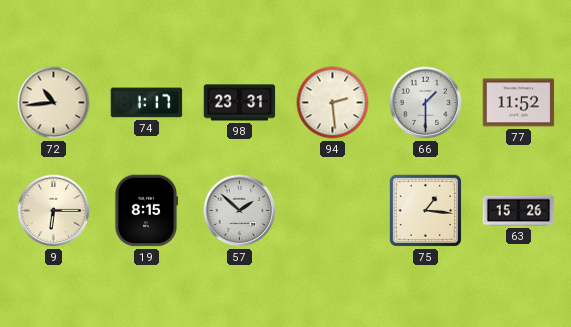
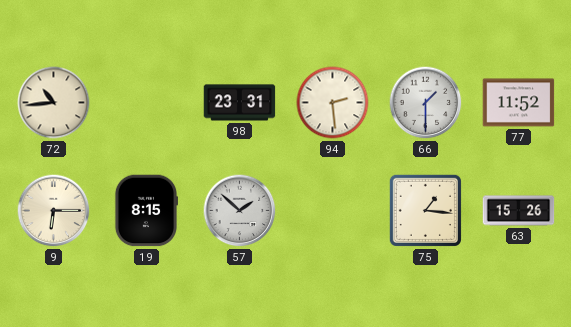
74: 1:17 -> none (147, 103)
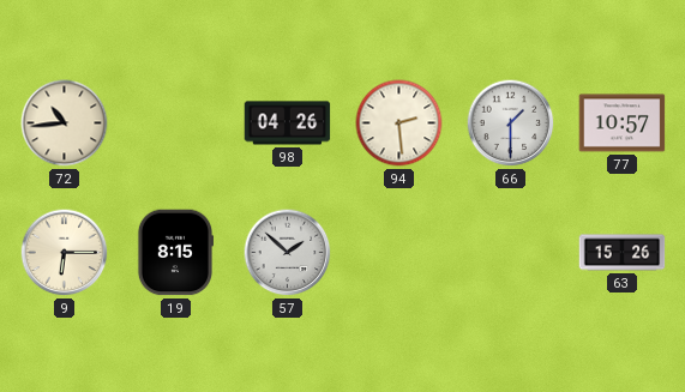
98: 23:31 -> 04:26 (288, 123)
77: 11:52 -> 10:57 (623, 123)
75: 1:16 -> none (425, 210)
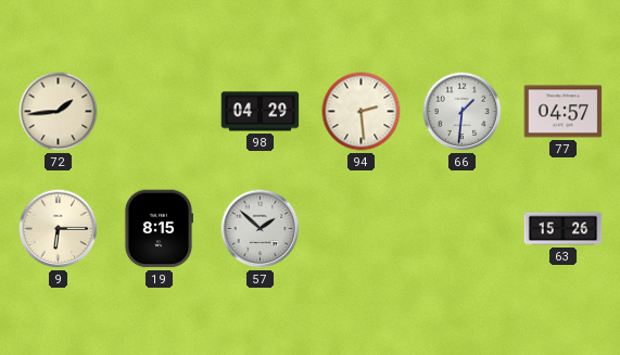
72: 10:44 -> 1:44 (59, 112)
98: 04:26 -> 04:29 (261, 112)
66: 1:30 -> 1:31 (463, 112)
77: 10:57 -> 04:57 (564, 112)
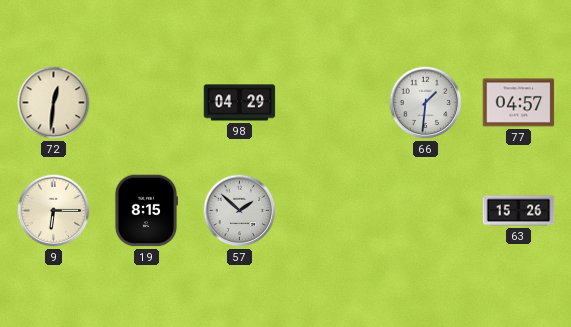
72: 1:44 -> 12:31 (54, 103)
94: 2:29 -> none (362, 112)
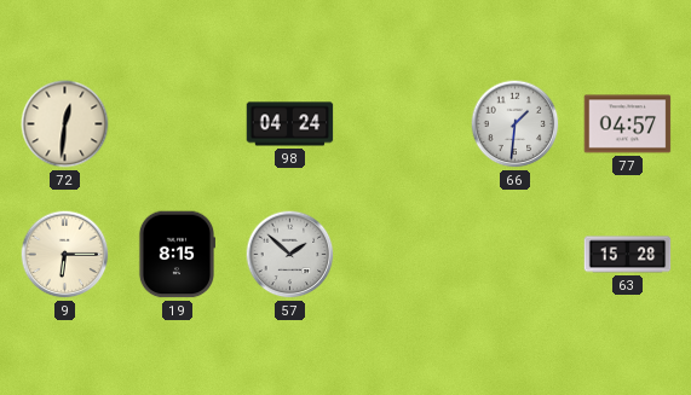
98: 04:29 -> 04:24 (290, 124)
63: 15:26 -> 15:28 (628, 255)
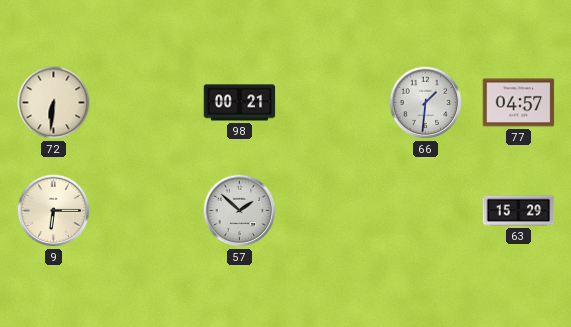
72: 12:31 -> 6:31 (54, 103)
98: 04:24 -> 00:21 (240, 103)
19: 8:15 -> none (175, 255)
63: 15:28 -> 15:29 (519, 211)
